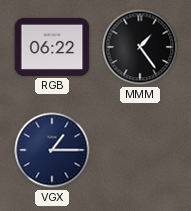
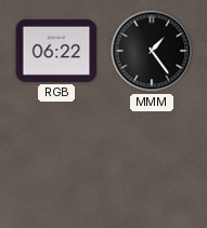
VGX: 1:15 -> none (52, 150)
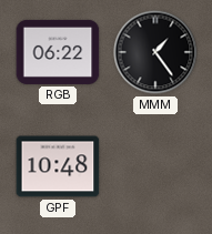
GPF: none -> 10:48 (58, 166)
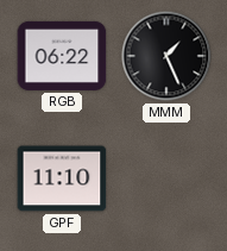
MMM: 1:24 -> 1:26 (166, 56)
GPF: 10:48 -> 11:10 (62, 178)
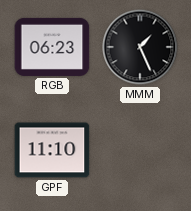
RGB: 06:22 -> 06:23 (52, 47)
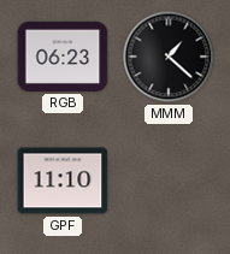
MMM: 1:26 -> 1:22 (169, 57)
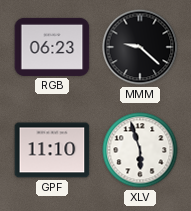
MMM: 1:22 -> 9:22 (140, 47)
XLV: none -> 5:57 (140, 150)
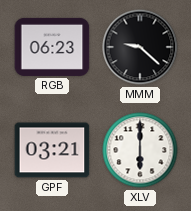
GPF: 11:10 -> 03:21 (52, 150)
XLV: 5:57 -> 6:00 (140, 150)
